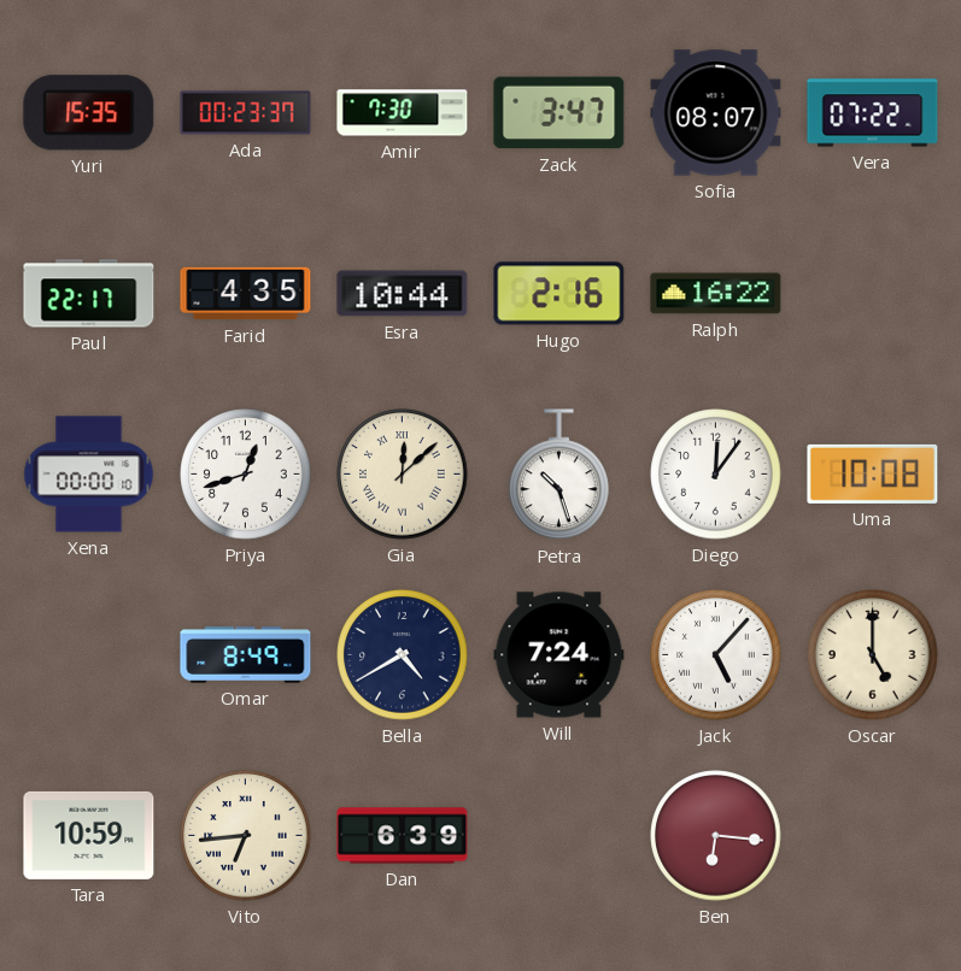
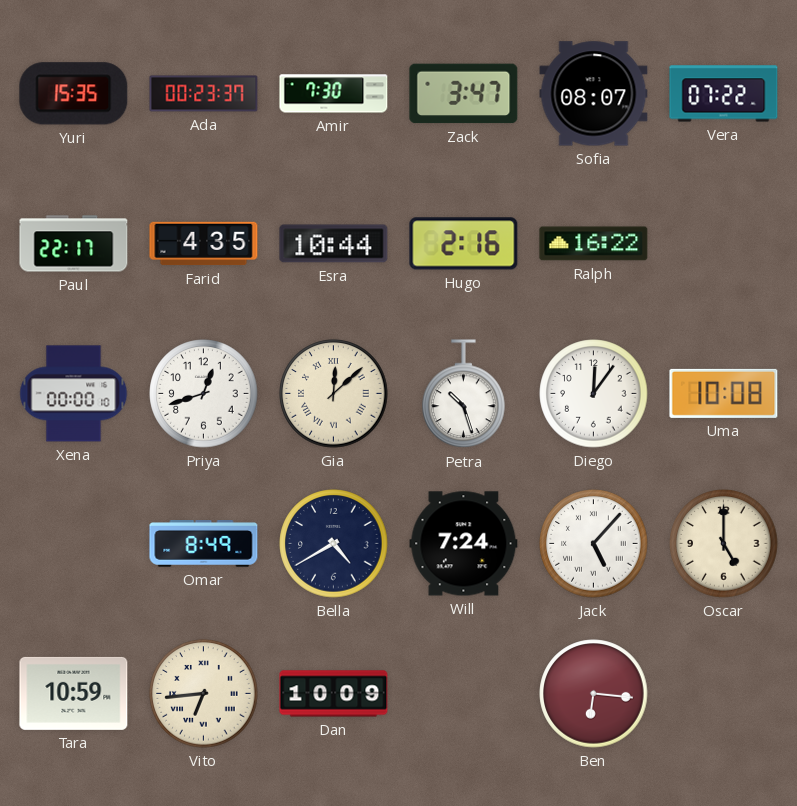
Dan: 6:39 -> 10:09 (334, 694)
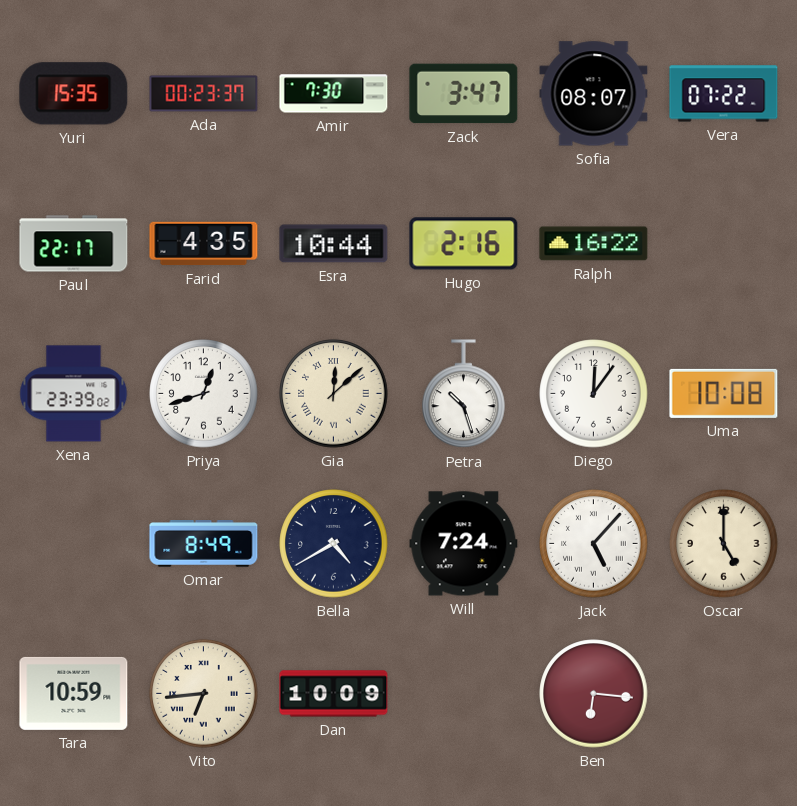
Xena: 00:00 -> 23:39 (74, 394)
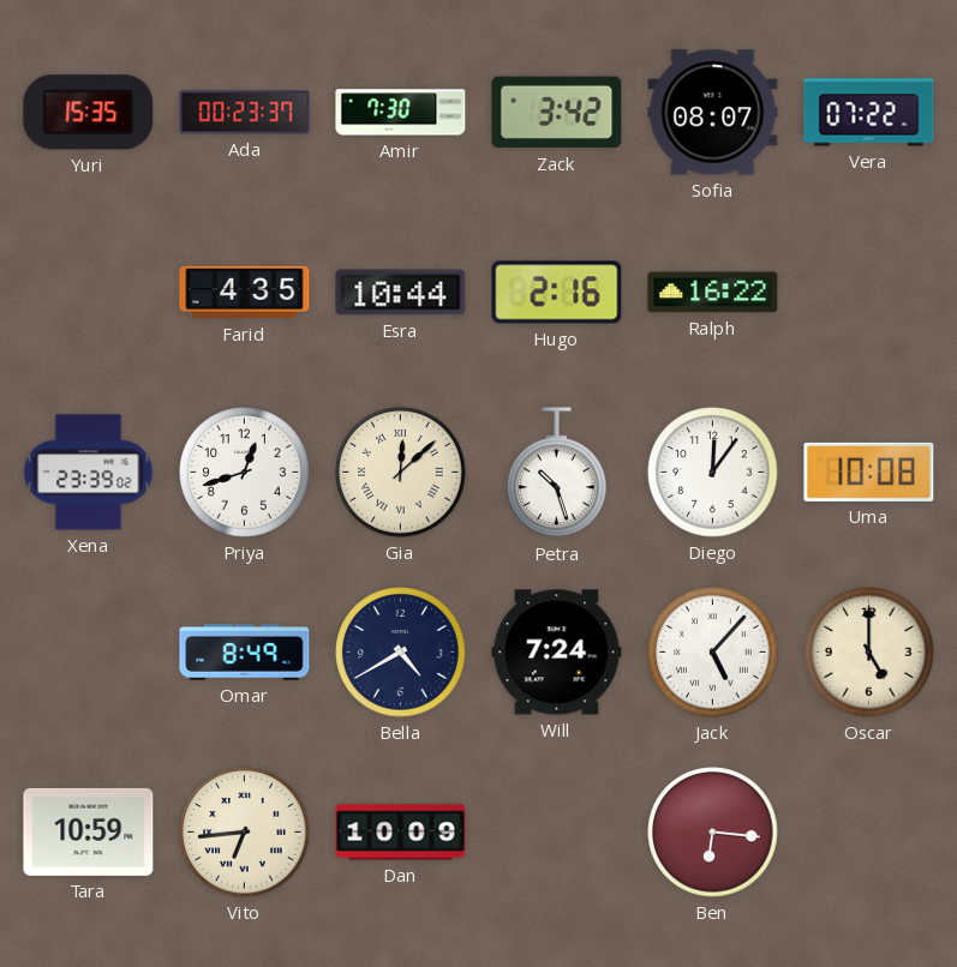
Zack: 3:47 -> 3:42 (557, 113)
Paul: 22:17 -> none (74, 244)
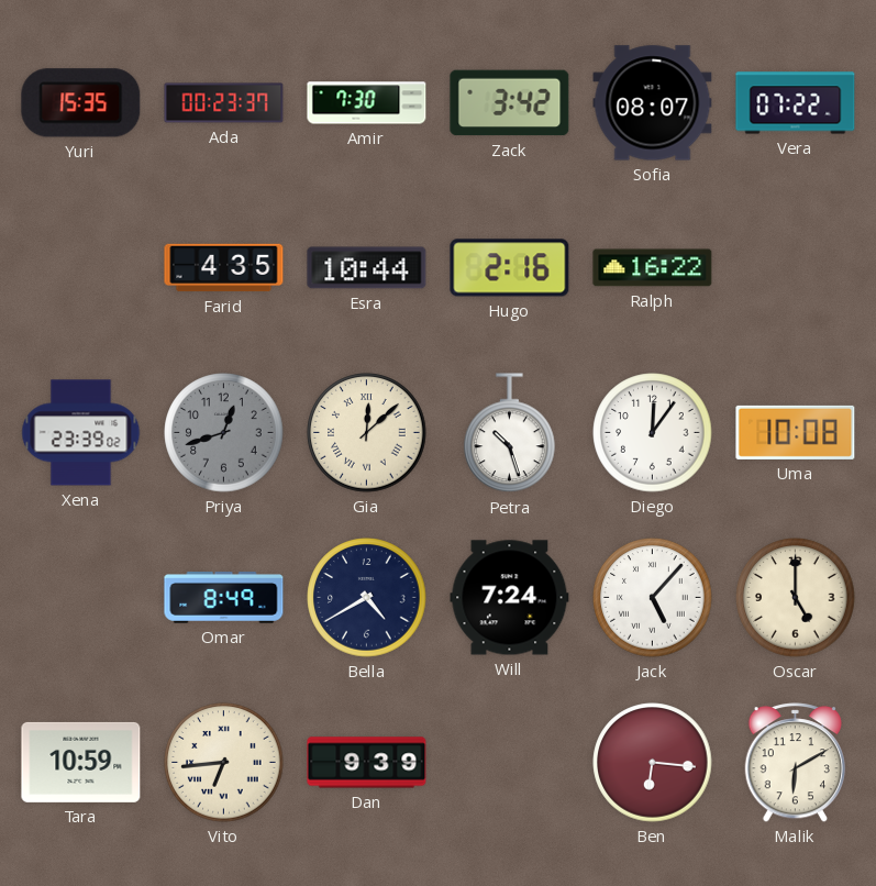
Priya dial: white -> grey (224, 433)
Dan: 10:09 -> 9:39 (367, 763)
Malik: none -> 6:10 (796, 763)
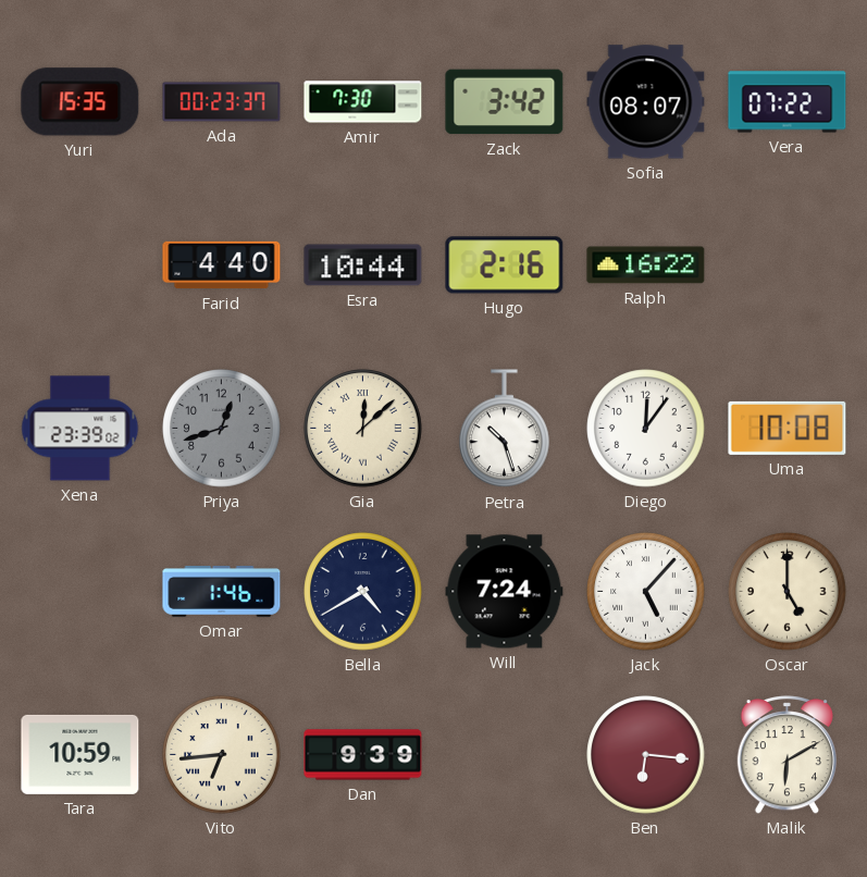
Farid: 4:35 -> 4:40 (222, 265)
Omar: 8:49 -> 1:46 (222, 592)
